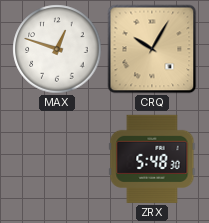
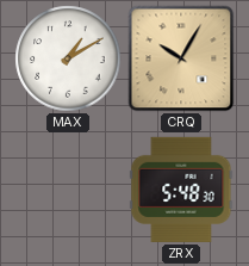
MAX: 12:48 -> 1:10 (68, 58)
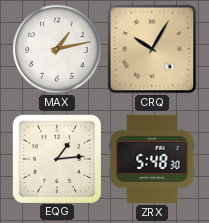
MAX: 1:10 -> 1:13 (57, 49)
EQG: none -> 1:14 (56, 158)
